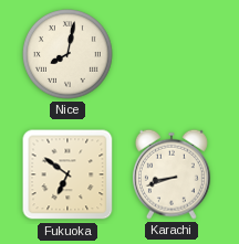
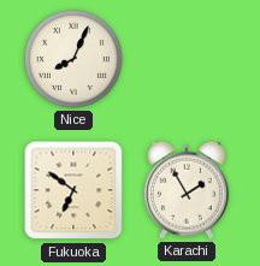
Nice: 8:02 -> 8:04 (75, 60)
Karachi: 8:42 -> 1:55 (187, 190)
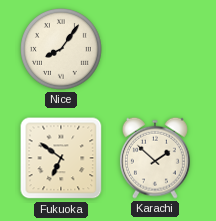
Nice: 8:04 -> 8:06 (62, 50)
Karachi: 1:55 -> 1:52 (155, 158)
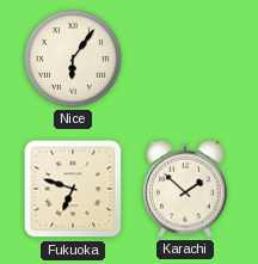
Nice: 8:06 -> 6:06 (74, 60)
Fukuoka: 6:51 -> 6:48 (73, 189)
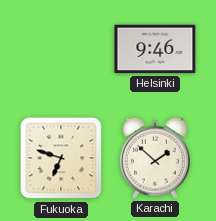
Nice: 6:06 -> none (74, 60)
Helsinki: none -> 9:46 (155, 49)
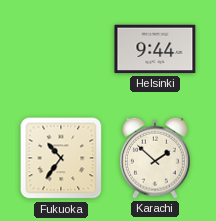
Helsinki: 9:46 -> 9:44 (155, 49)
Fukuoka: 6:48 -> 10:36 (61, 158)
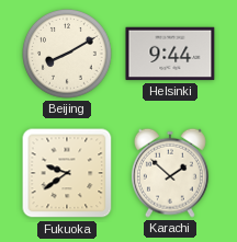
Beijing: none -> 8:10 (68, 55)
Fukuoka: 10:36 -> 9:39 (67, 173)
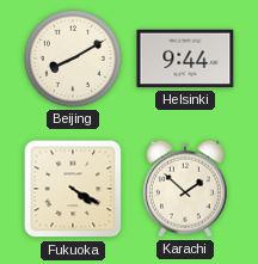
Fukuoka: 9:39 -> 4:20 (73, 189)
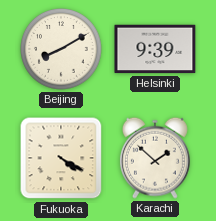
Helsinki: 9:44 -> 9:39 (155, 49)
